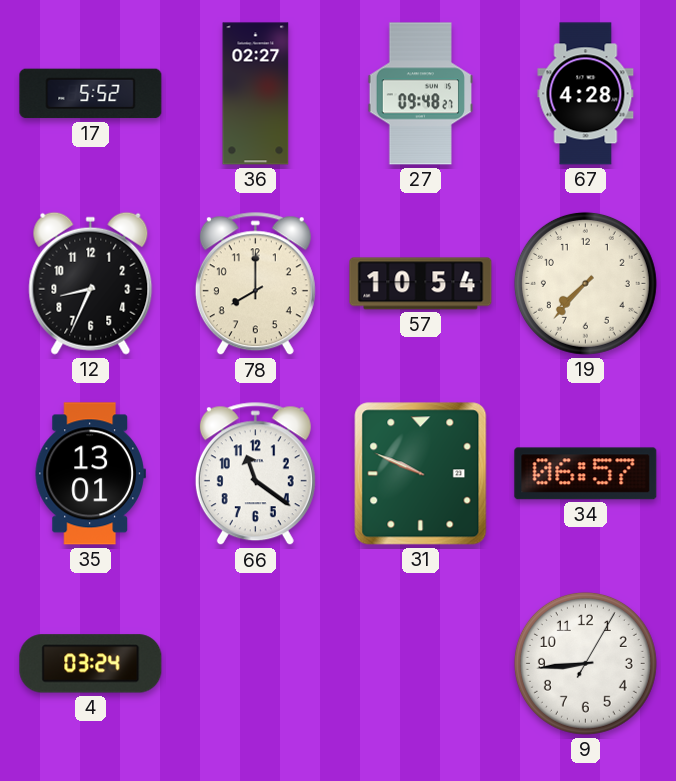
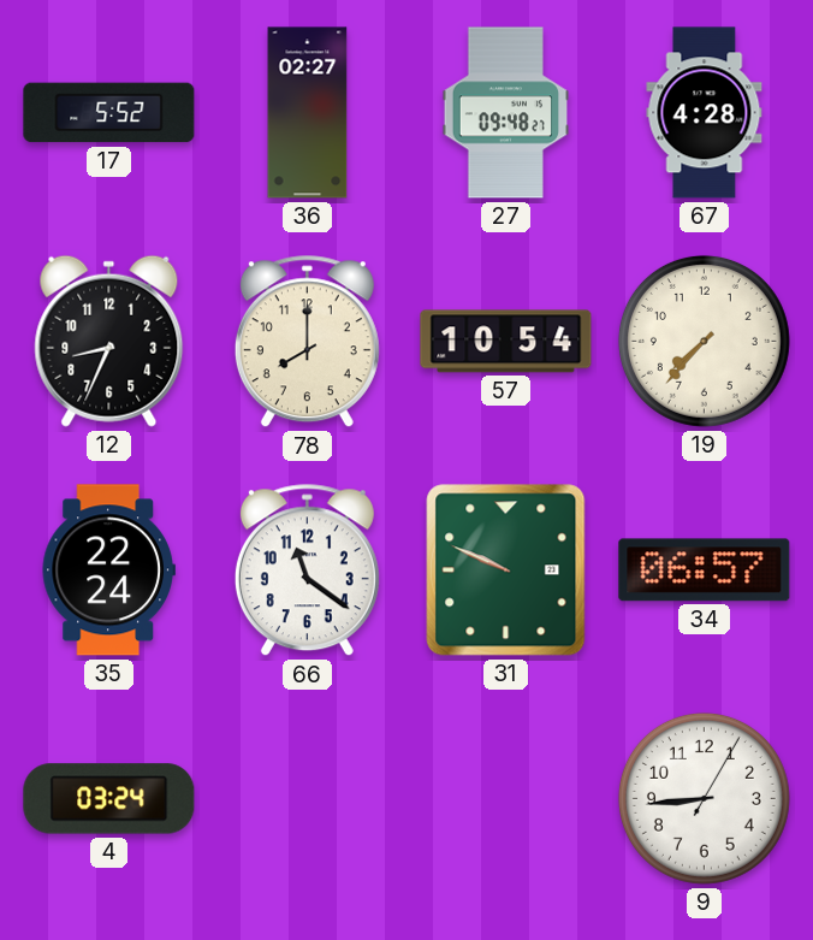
35: 13:01 -> 22:24 (108, 570)
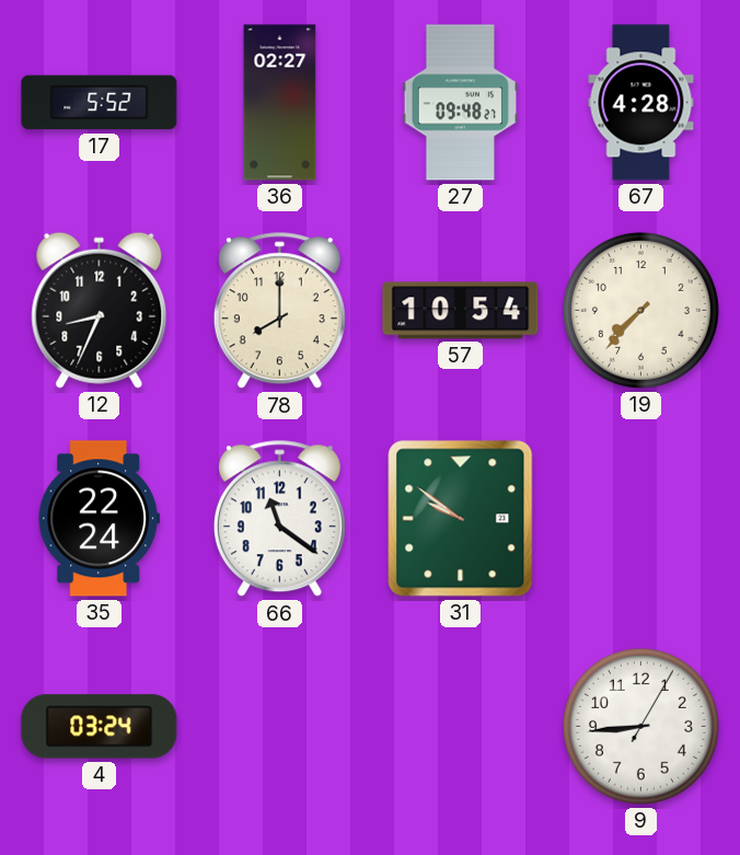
31: 9:49 -> 9:51 (461, 519)
34: 06:57 -> none (705, 570)
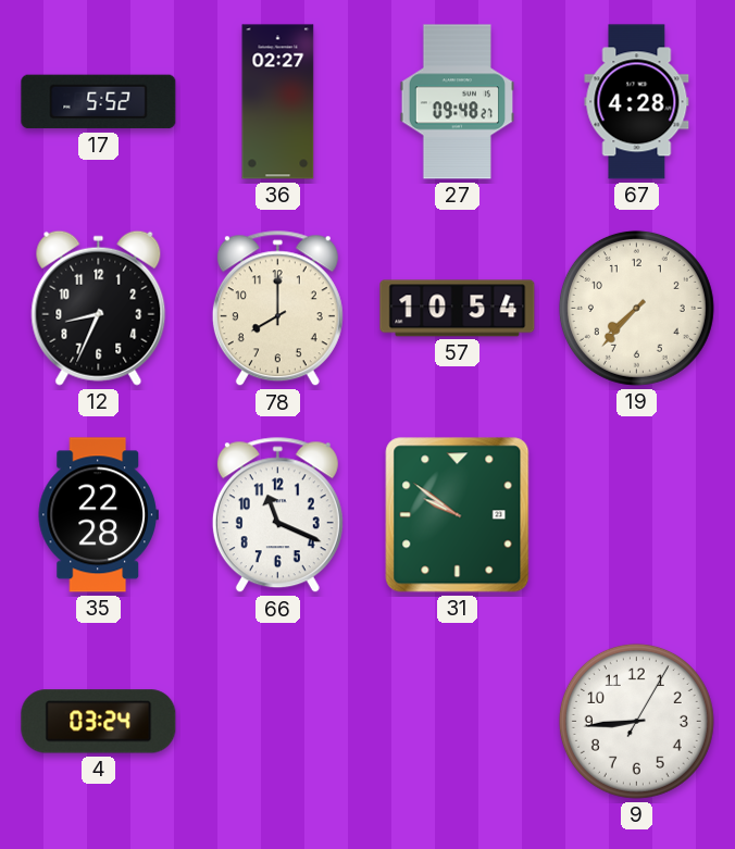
35: 22:24 -> 22:28 (98, 515)
66: 11:21 -> 11:19 (277, 515)
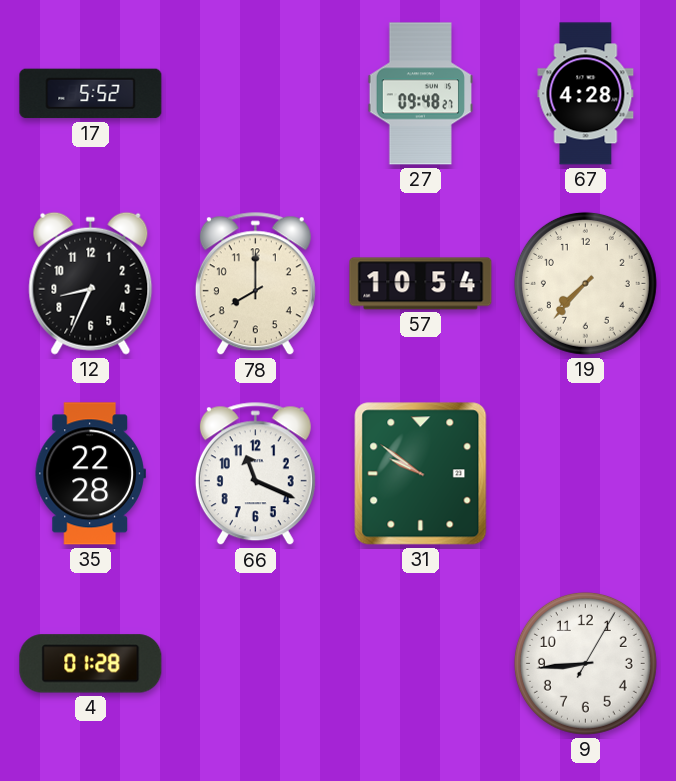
36: 02:27 -> none (278, 102)
4: 03:24 -> 01:28 (91, 664)
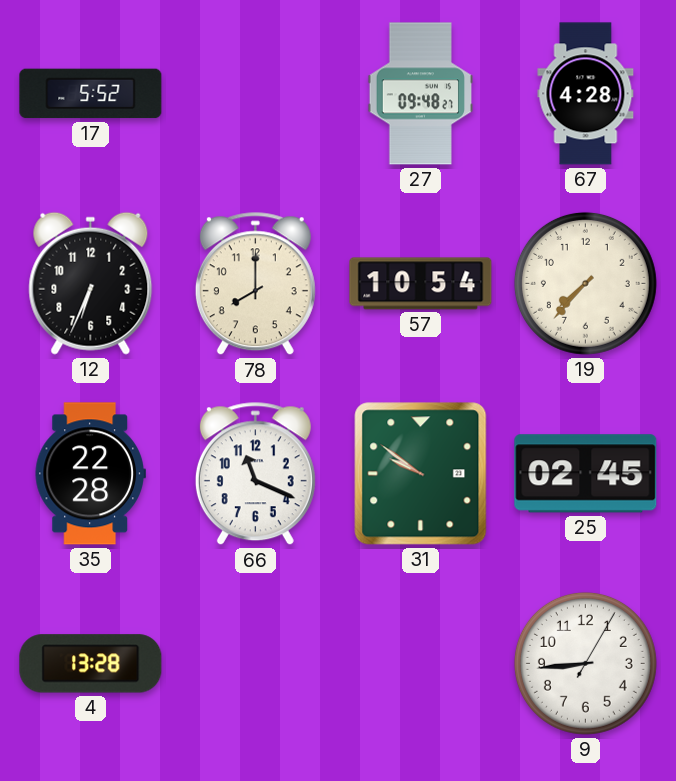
12: 8:34 -> 6:34 (91, 283)
25: none -> 02:45 (586, 474)
4: 01:28 -> 13:28 (91, 664)
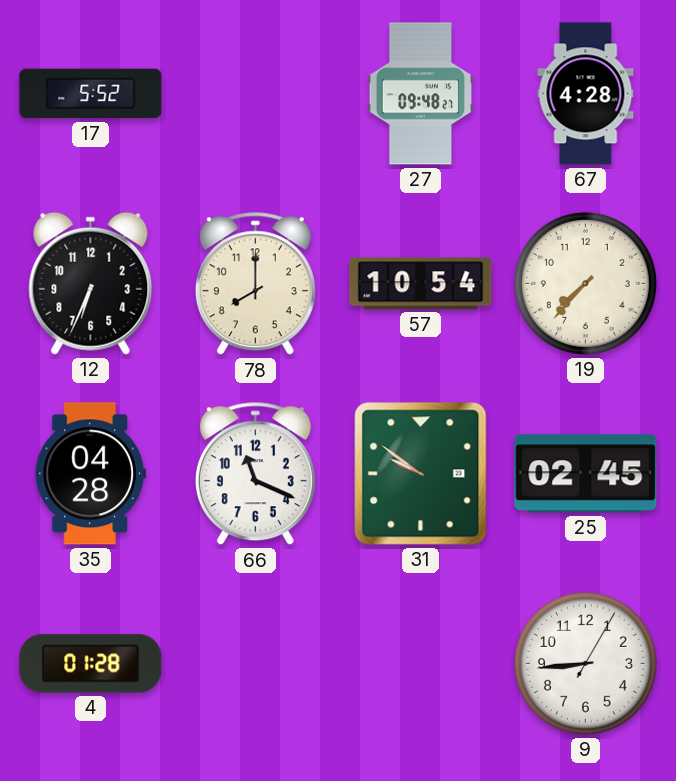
35: 22:28 -> 04:28 (90, 474)
4: 13:28 -> 01:28 (91, 664)
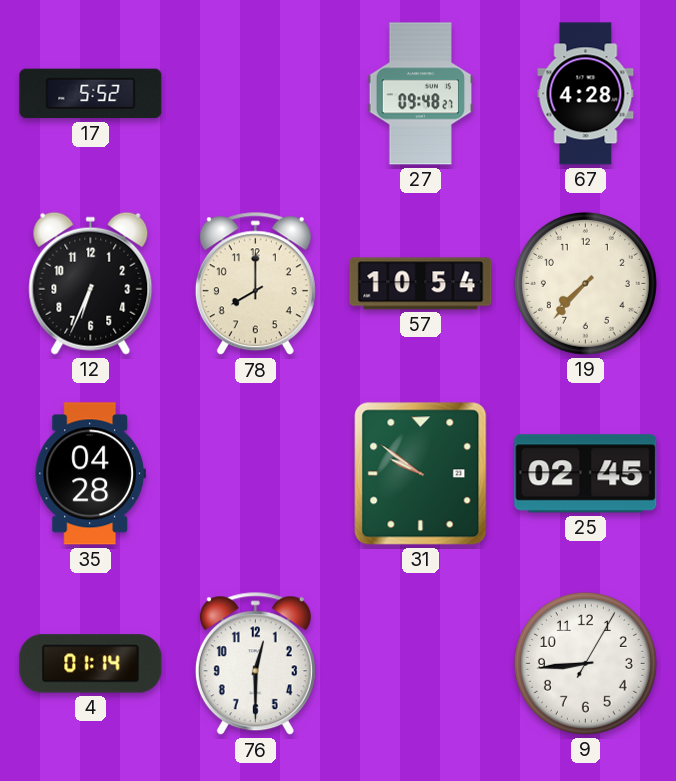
66: 11:19 -> none (255, 474)
4: 01:28 -> 01:14 (91, 664)
76: none -> 12:30 (255, 664)
